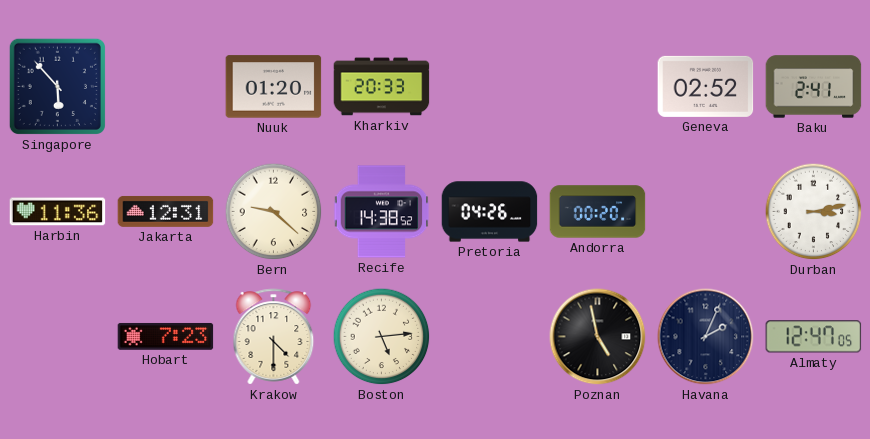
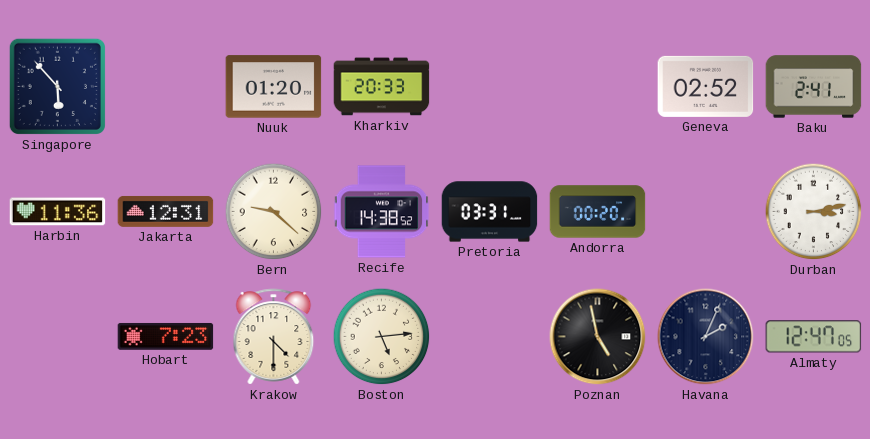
Pretoria: 04:26 -> 03:31 (490, 212)
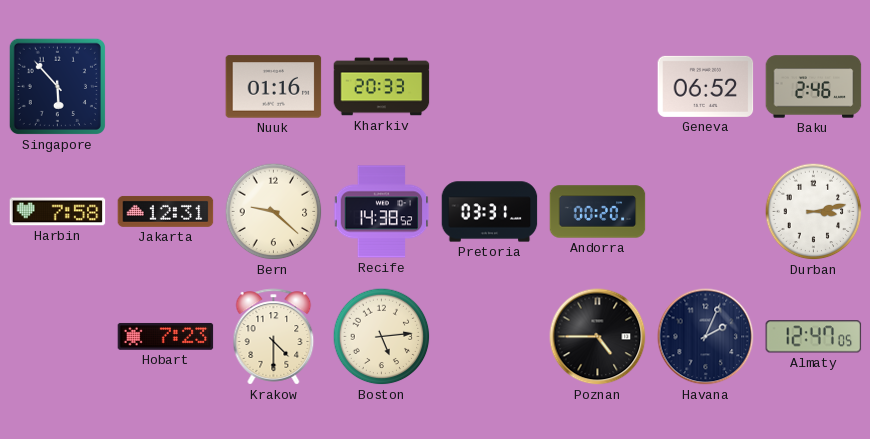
Nuuk: 01:20 -> 01:16 (274, 87)
Geneva: 02:52 -> 06:52 (706, 86)
Baku: 2:41 -> 2:46 (814, 87)
Harbin: 11:36 -> 7:58 (58, 212)
Poznan: 4:58 -> 4:45 (598, 337)
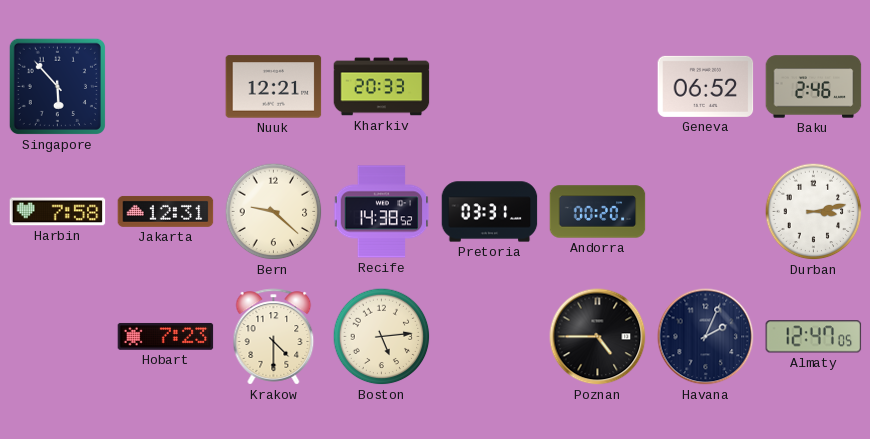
Nuuk: 01:16 -> 12:21 (274, 87)
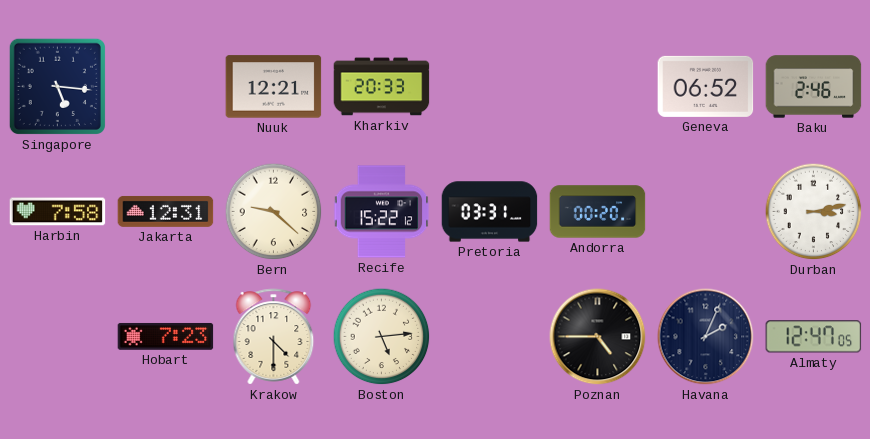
Singapore: 5:53 -> 5:16 (57, 86)
Recife: 14:38 -> 15:22 (382, 212)
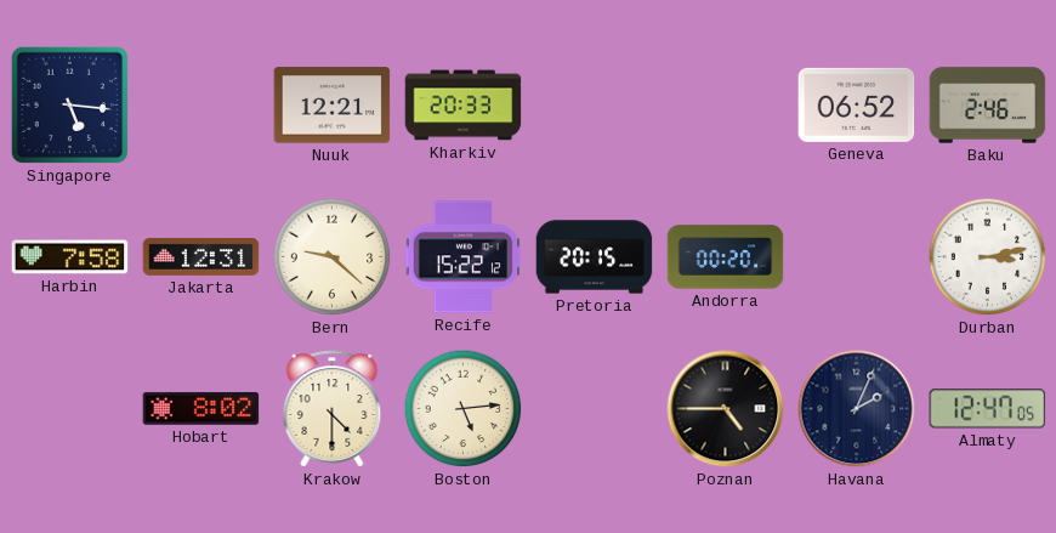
Pretoria: 03:31 -> 20:15 (595, 257)
Hobart: 7:23 -> 8:02 (201, 409)
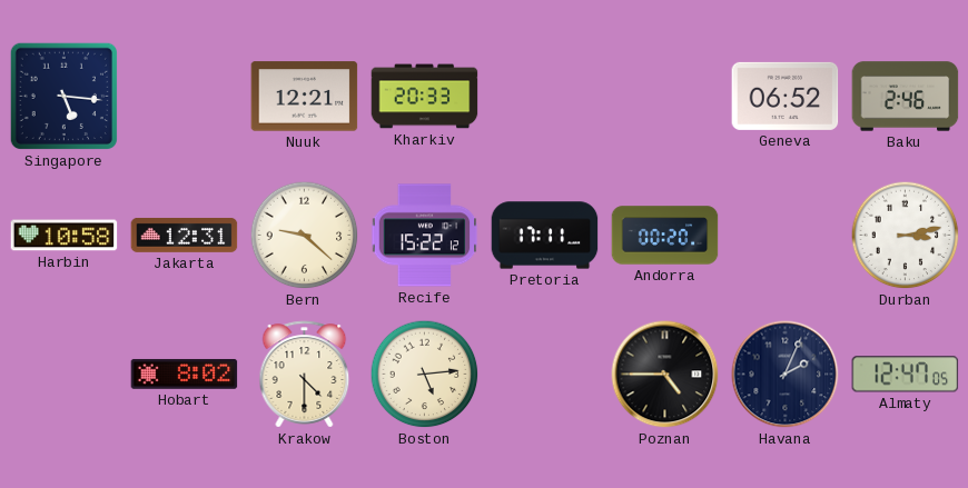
Harbin: 7:58 -> 10:58 (65, 236)
Pretoria: 20:15 -> 17:11 (545, 236)
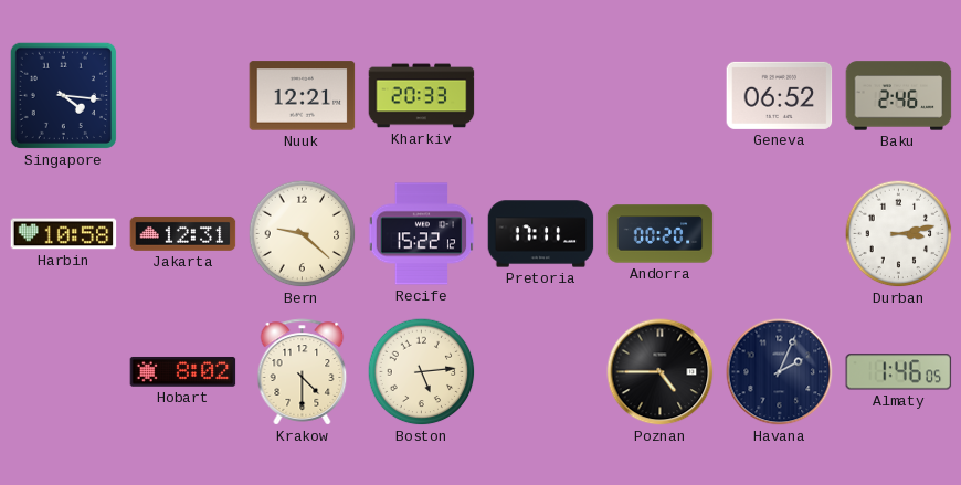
Singapore: 5:16 -> 4:16 (63, 95)
Almaty: 12:47 -> 1:46 (899, 372)
